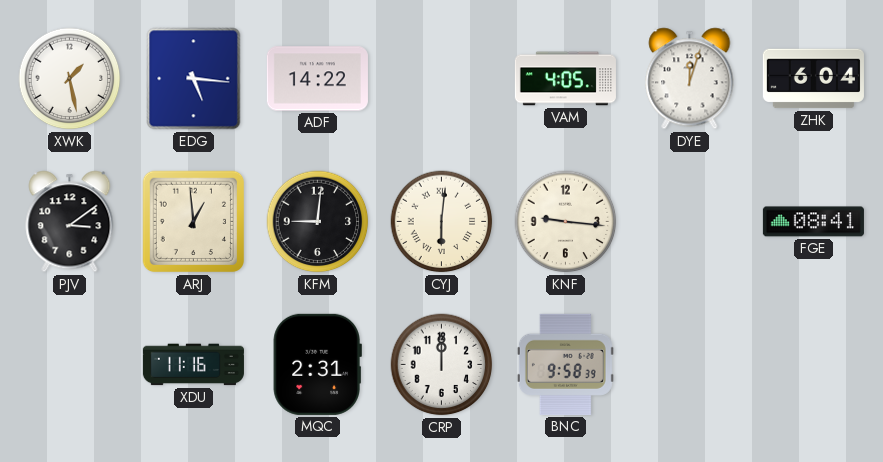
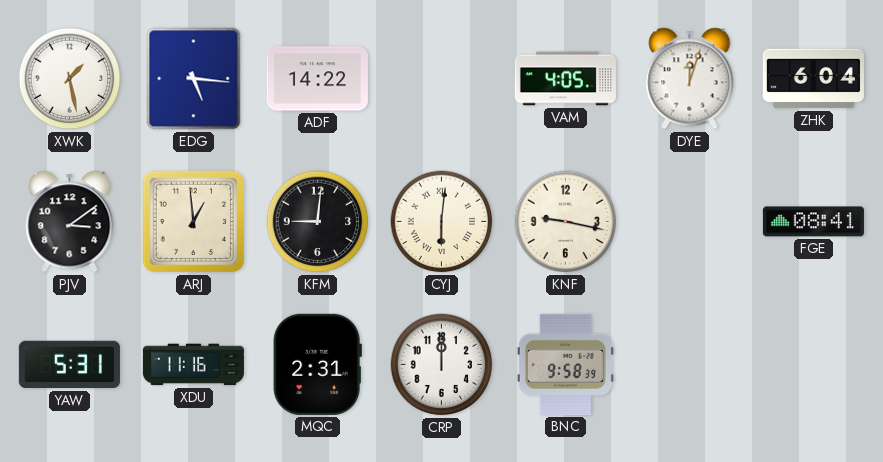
KNF: 9:16 -> 9:17 (566, 222)
YAW: none -> 5:31 (69, 365)
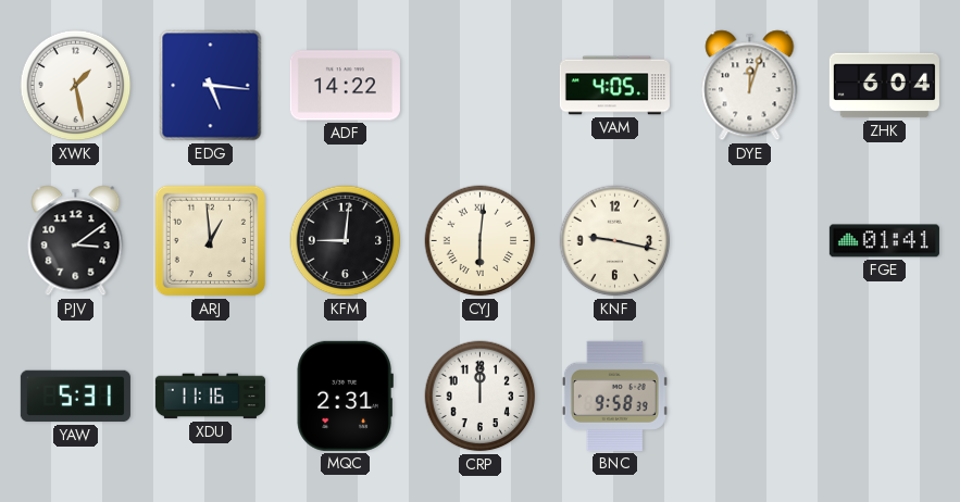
FGE: 08:41 -> 01:41 (884, 241)
